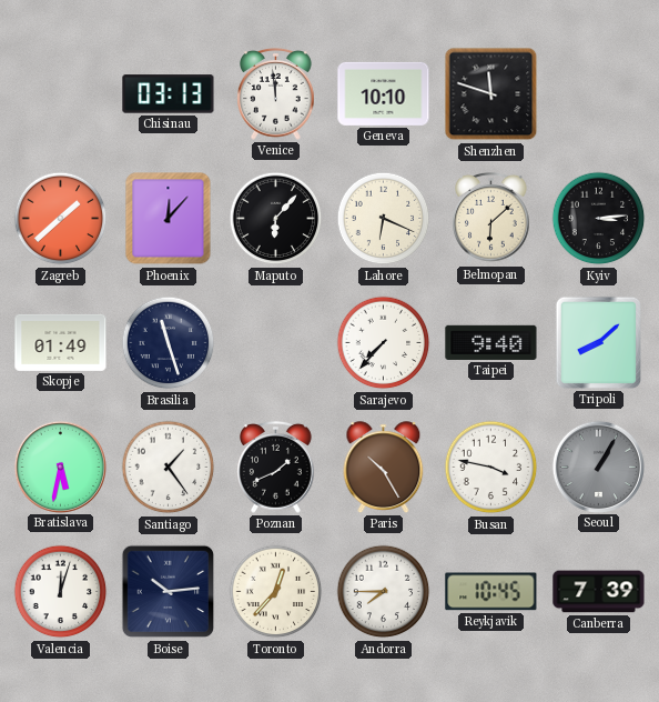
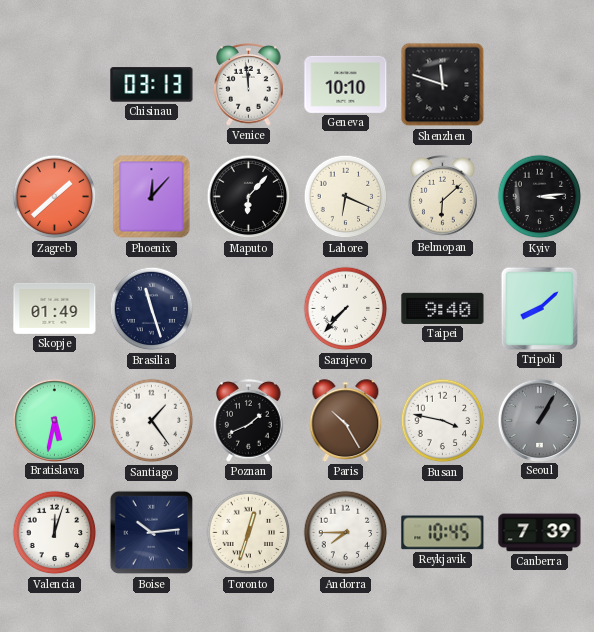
Toronto: 12:37 -> 12:33 (249, 533)
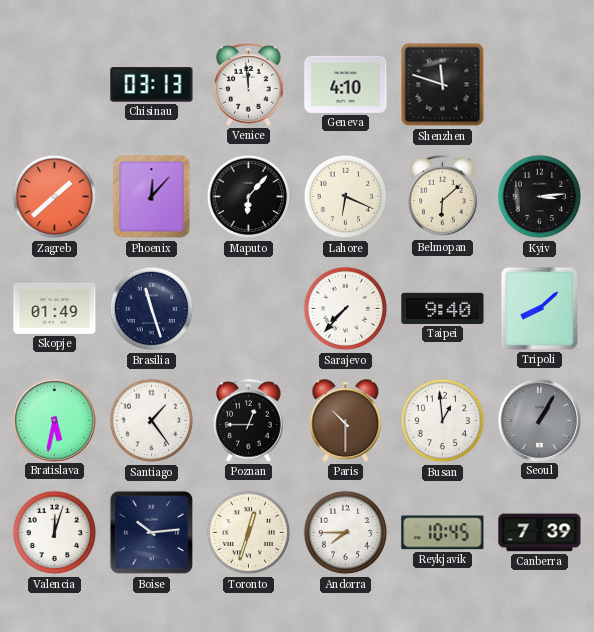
Geneva: 10:10 -> 4:10 (346, 84)
Poznan: 1:41 -> 12:45 (249, 420)
Paris: 10:25 -> 10:30 (346, 421)
Busan: 3:47 -> 12:59 (443, 421)
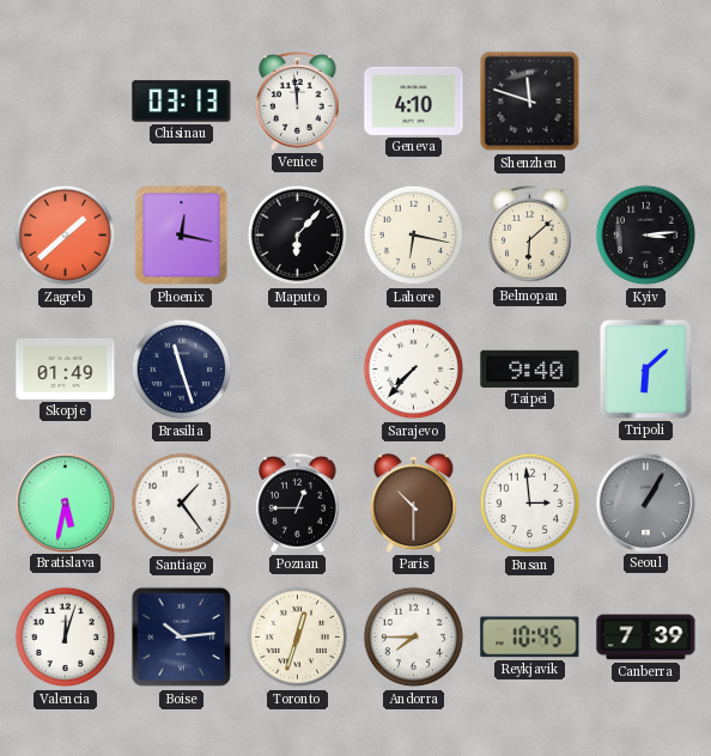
Phoenix: 12:07 -> 12:17 (182, 236)
Lahore: 6:19 -> 6:17 (414, 236)
Tripoli: 8:08 -> 6:08 (645, 368)
Busan: 12:59 -> 2:59 (530, 504)
